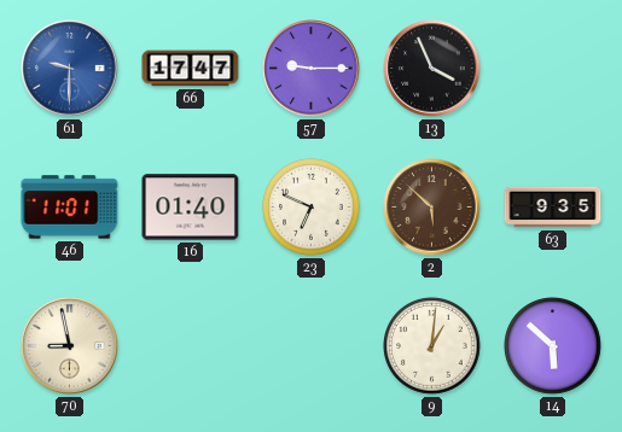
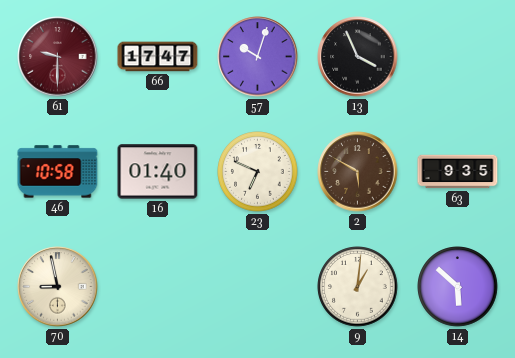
61 dial: blue -> burgundy (58, 57)
57: 9:15 -> 10:03 (258, 57)
46: 11:01 -> 10:58 (58, 172)
2: 5:52 -> 5:50 (358, 172)
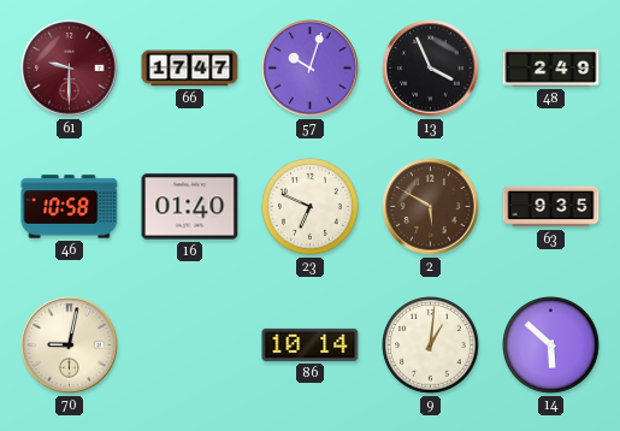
48: none -> 2:49 (551, 69)
70: 8:58 -> 9:02 (70, 346)
86: none -> 10:14 (311, 344)
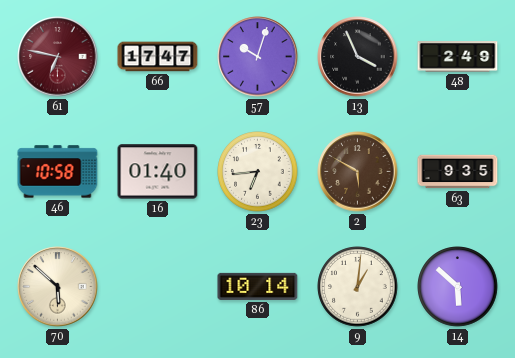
61: 9:30 -> 6:47 (58, 57)
23: 6:49 -> 6:44 (258, 172)
70: 9:02 -> 5:52 (58, 287)
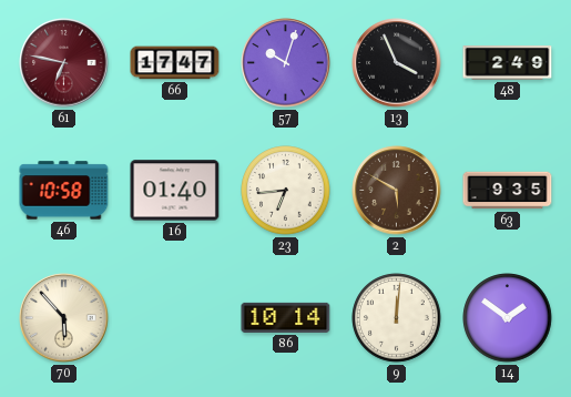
70: 5:52 -> 5:53 (64, 318)
9: 1:01 -> 12:01 (397, 318)
14: 5:52 -> 1:51 (508, 318)
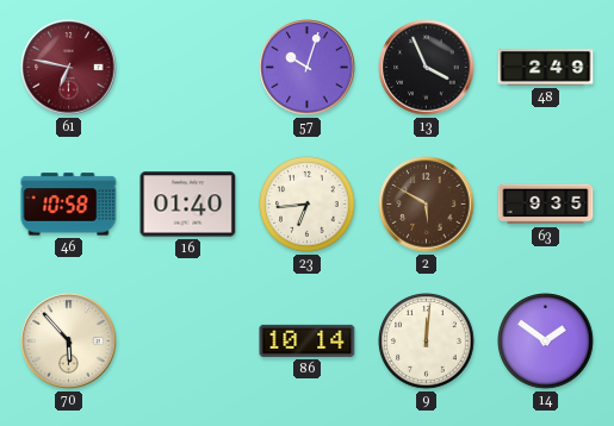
66: 17:47 -> none (175, 63)
